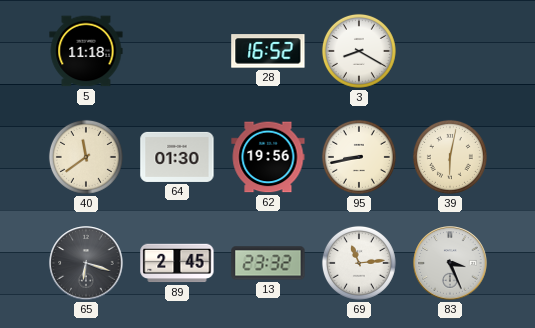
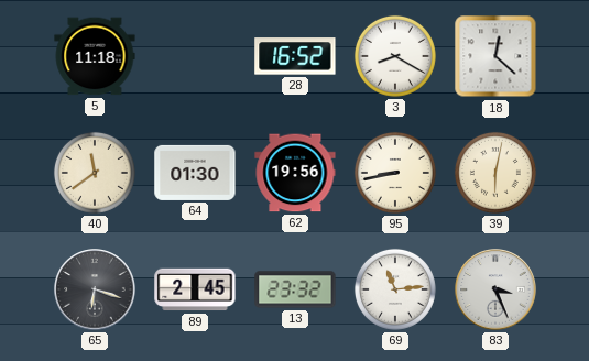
18: none -> 12:22 (495, 56)
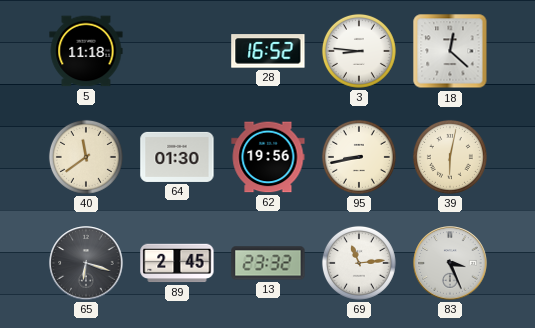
3: 8:20 -> 8:46 (359, 51)
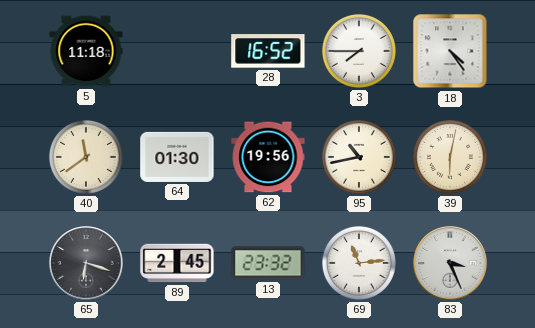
3: 8:46 -> 7:45 (359, 51)
18: 12:22 -> 4:24 (450, 51)
95: 8:43 -> 10:43 (359, 157)
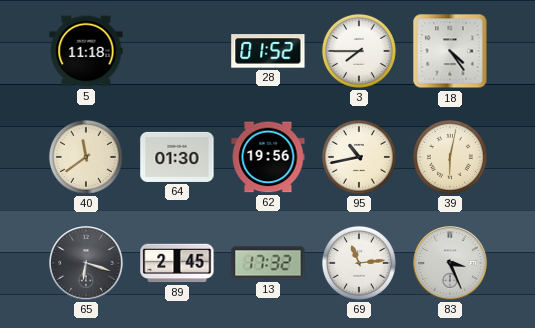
28: 16:52 -> 01:52 (268, 51)
13: 23:32 -> 17:32 (268, 263)
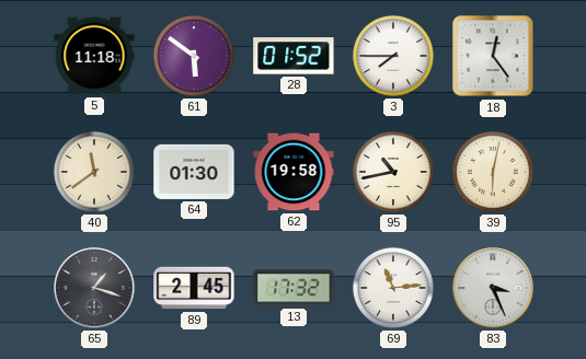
61: none -> 5:51 (194, 56)
18: 4:24 -> 12:24 (493, 56)
62: 19:56 -> 19:58 (294, 172)
65: 6:18 -> 1:18 (94, 288)
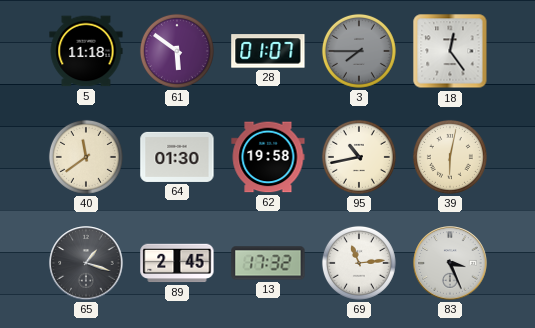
28: 01:52 -> 01:07 (268, 51)
3 dial: white -> grey (359, 51)
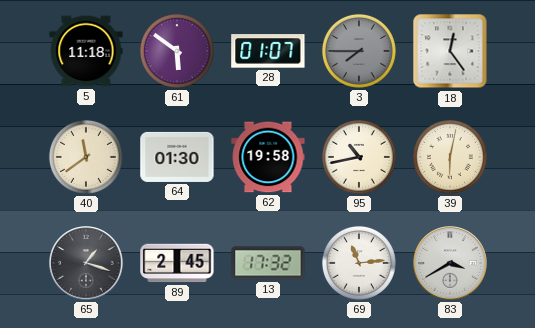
83: 3:26 -> 3:40 (450, 263)
